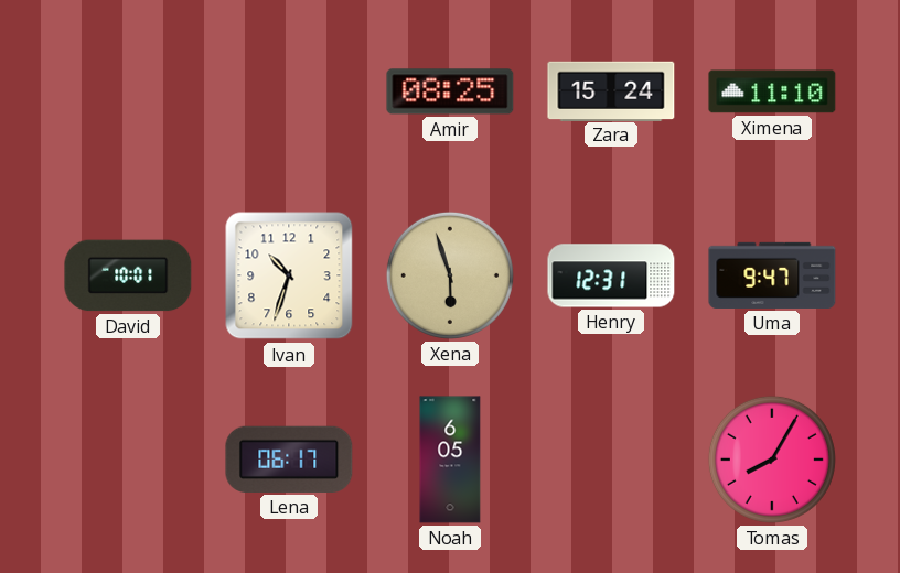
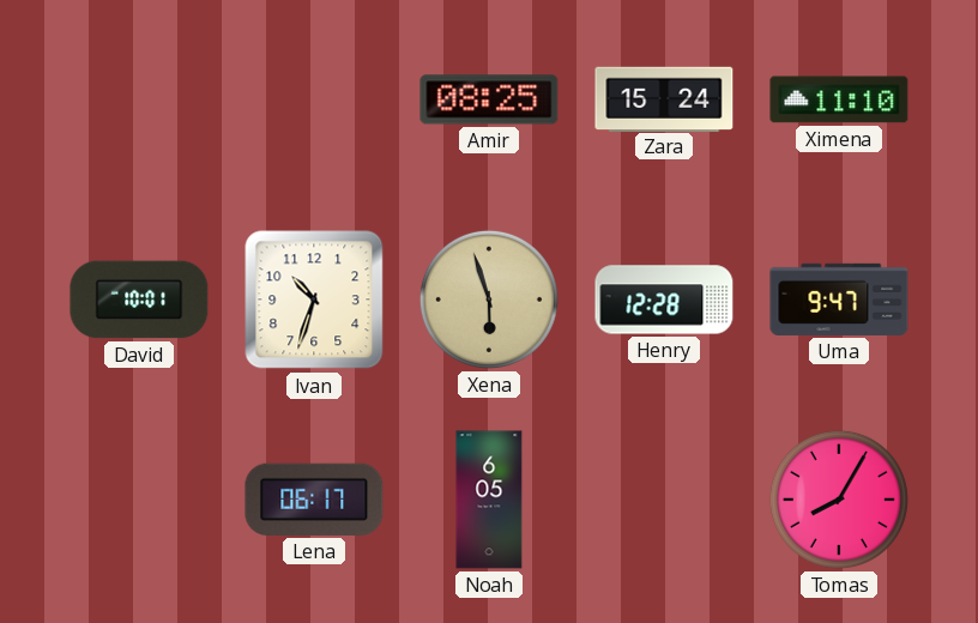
Henry: 12:31 -> 12:28 (664, 300)
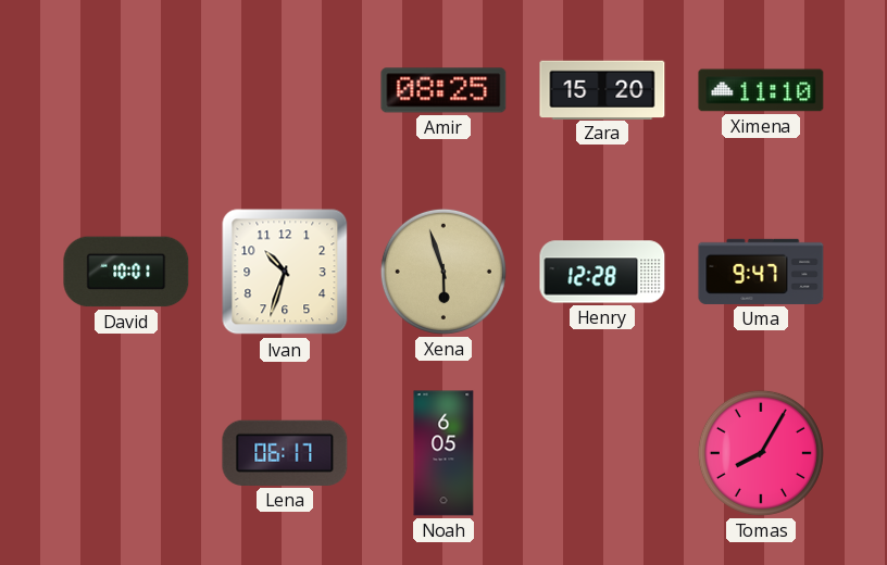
Zara: 15:24 -> 15:20 (602, 89)
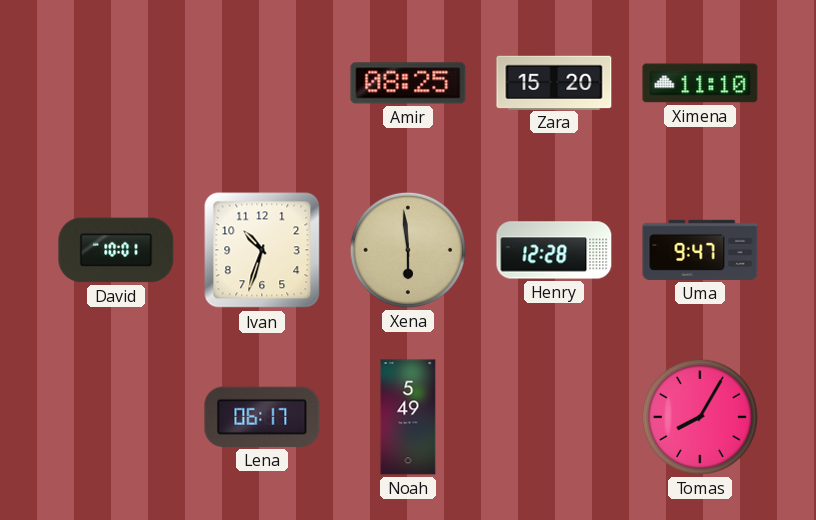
Xena: 5:57 -> 5:59 (408, 250)
Noah: 6:05 -> 5:49 (408, 417)
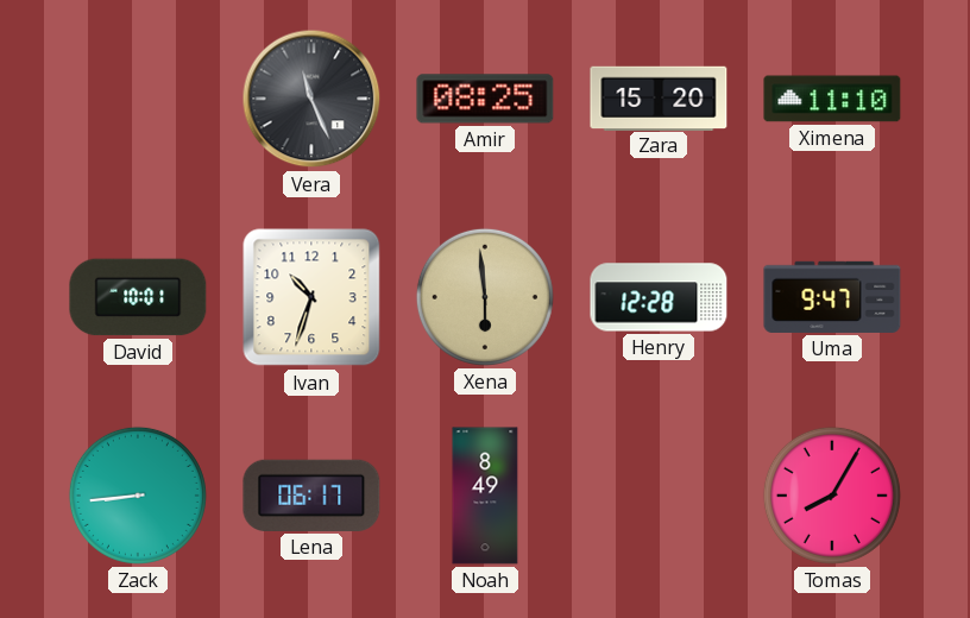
Vera: none -> 11:26 (311, 99)
Zack: none -> 8:44 (138, 496)
Noah: 5:49 -> 8:49 (485, 496)
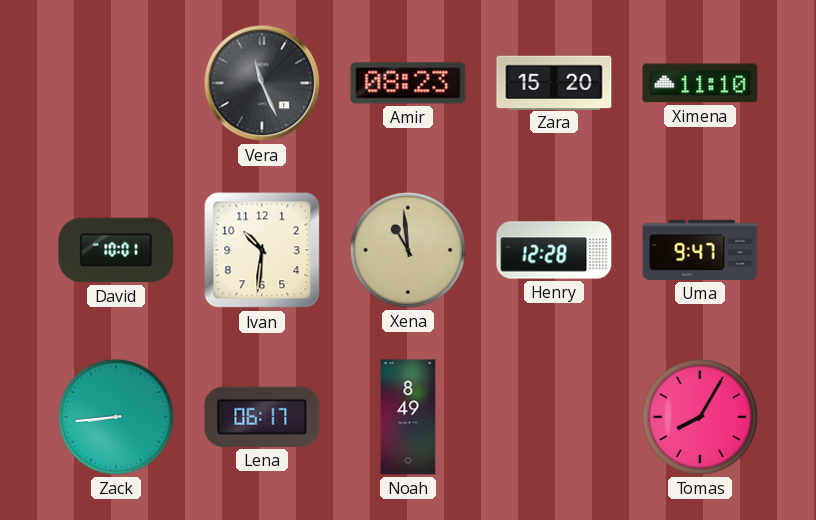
Amir: 08:25 -> 08:23 (408, 83)
Ivan: 10:33 -> 10:31 (262, 250)
Xena: 5:59 -> 10:59 (408, 250)
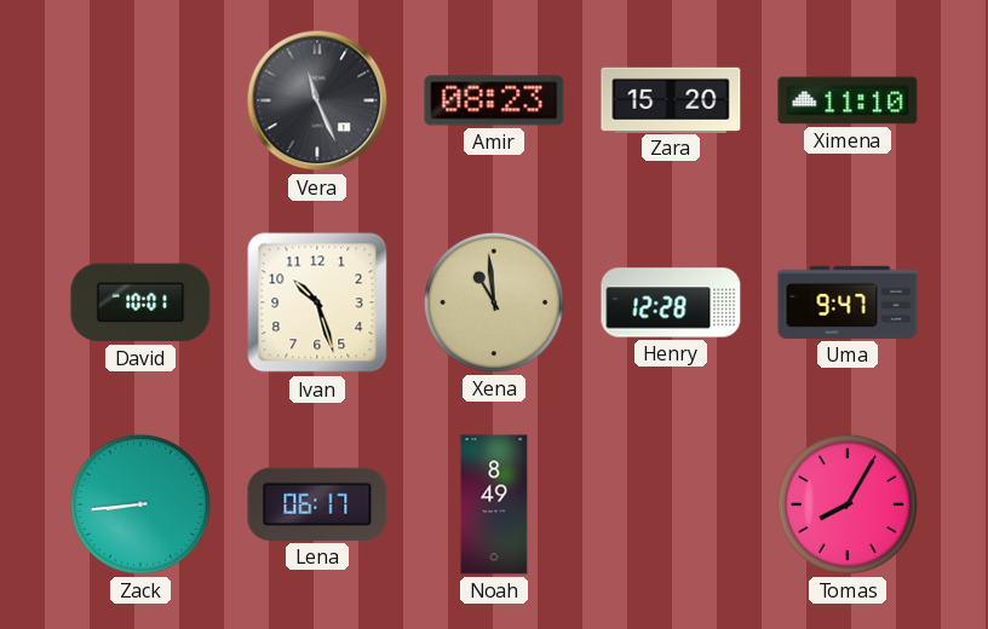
Ivan: 10:31 -> 10:27 (317, 302)
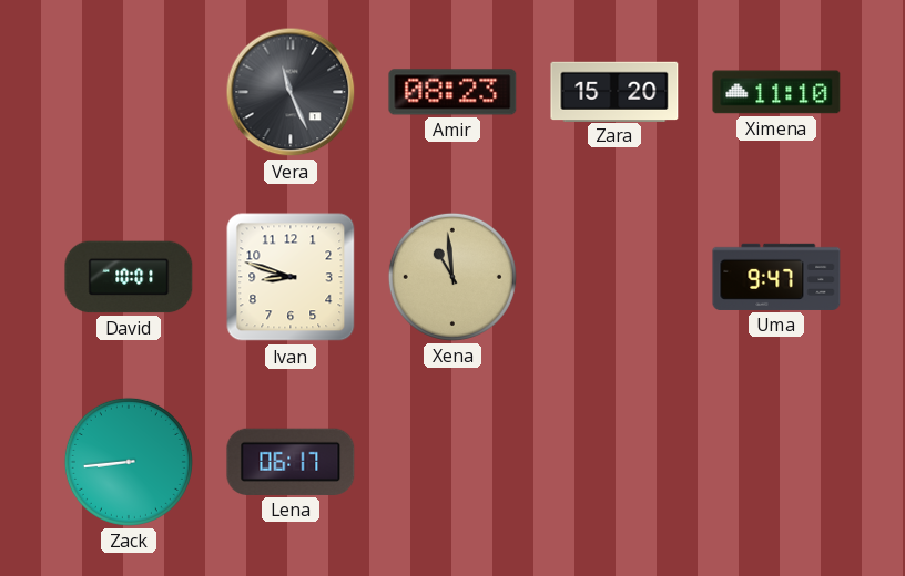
Ivan: 10:27 -> 8:48 (291, 277)
Henry: 12:28 -> none (671, 302)
Noah: 8:49 -> none (494, 504)
Tomas: 8:05 -> none (848, 504)
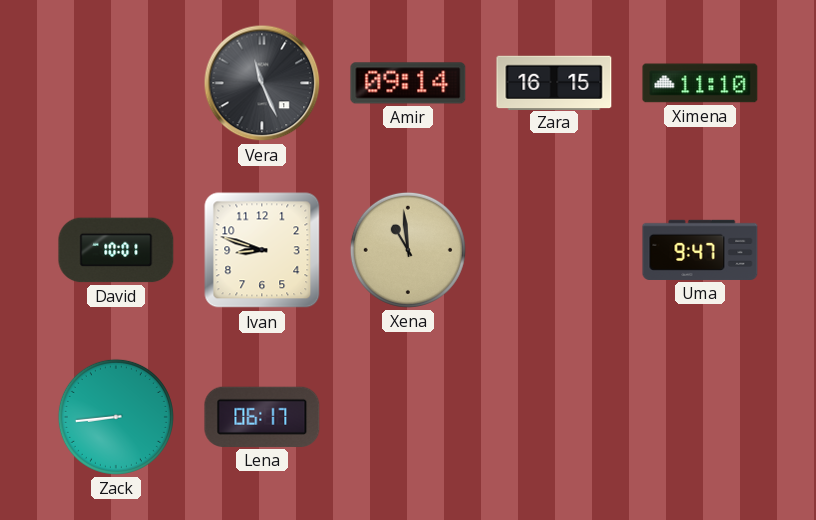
Amir: 08:23 -> 09:14 (408, 83)
Zara: 15:20 -> 16:15 (554, 82)
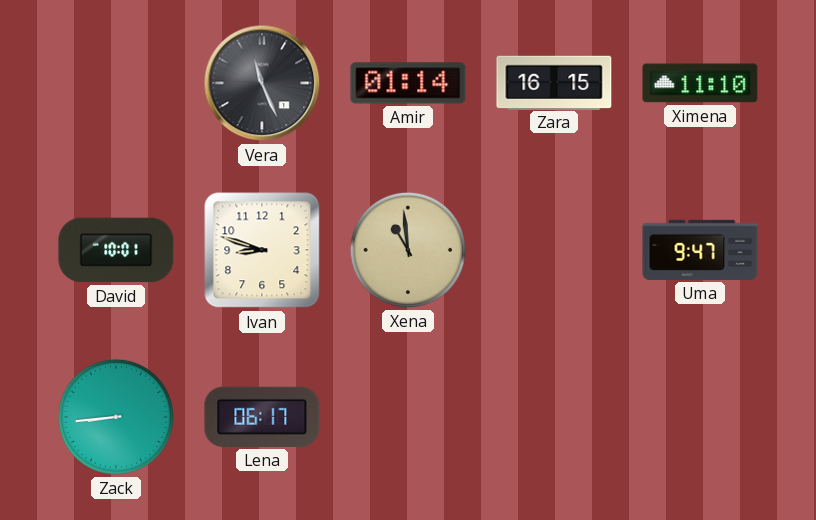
Amir: 09:14 -> 01:14 (408, 83)
